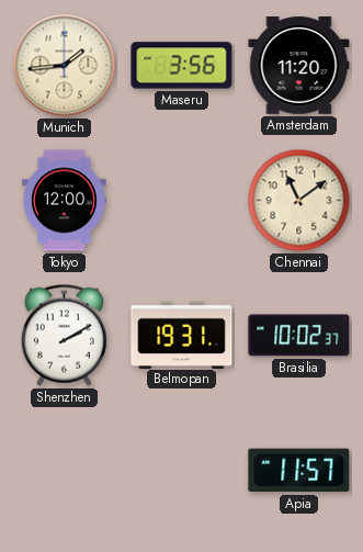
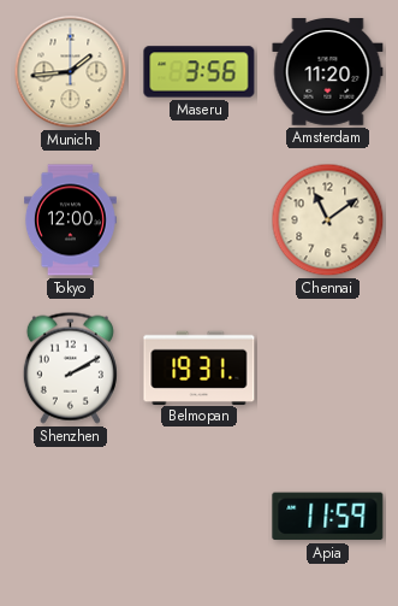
Brasilia: 10:02 -> none (299, 336)
Apia: 11:57 -> 11:59 (328, 517)
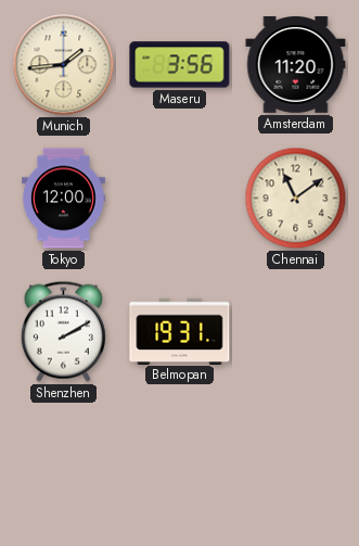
Apia: 11:59 -> none (328, 517)
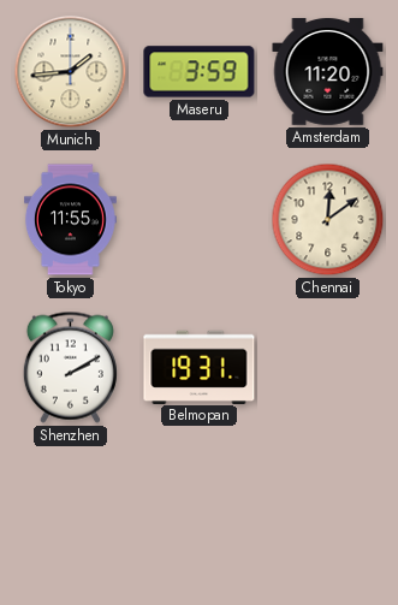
Maseru: 3:56 -> 3:59 (200, 72)
Tokyo: 12:00 -> 11:55 (71, 220)
Chennai: 11:09 -> 12:09 (328, 220)
